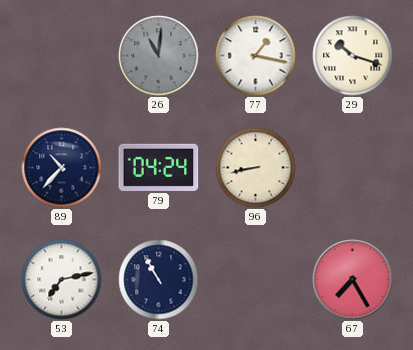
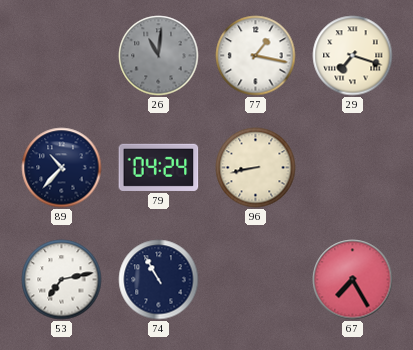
29: 10:18 -> 7:18 (353, 56)
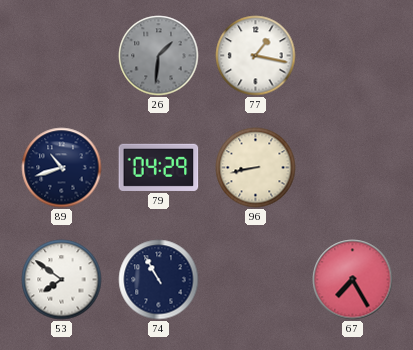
26: 11:01 -> 1:31 (159, 56)
29: 7:18 -> none (353, 56)
89: 10:37 -> 10:42 (62, 168)
79: 04:24 -> 04:29 (159, 167)
53: 7:13 -> 7:51 (62, 280)
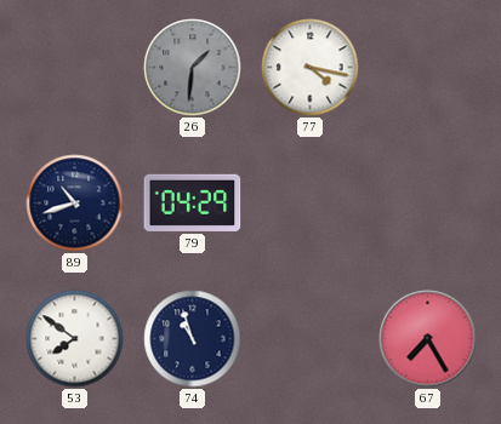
77: 1:17 -> 4:17 (311, 68)
96: 8:43 -> none (256, 168)
74: 10:55 -> 10:57 (193, 339)
